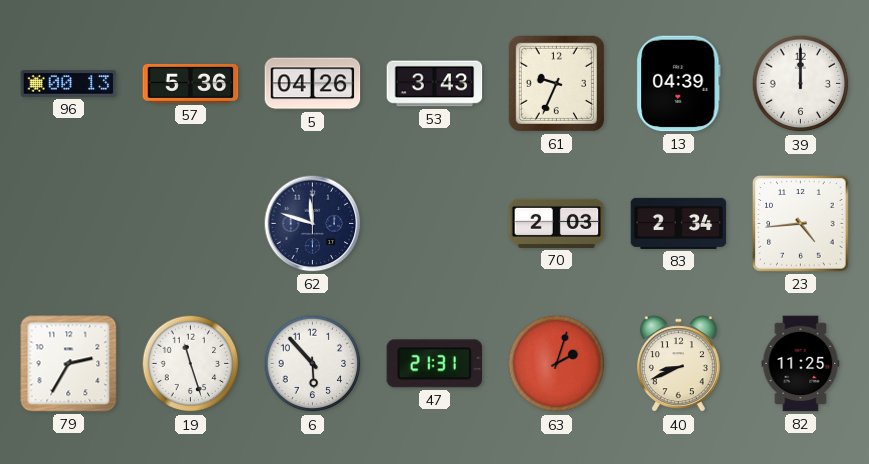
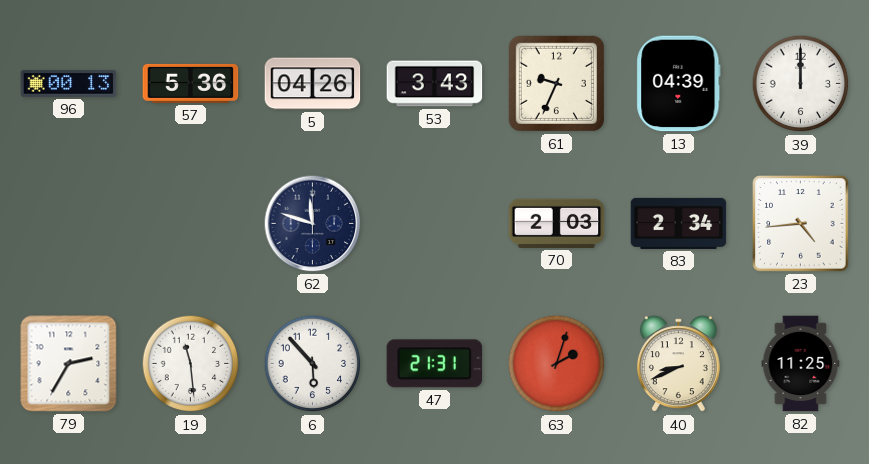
19: 11:27 -> 11:29 (191, 364)
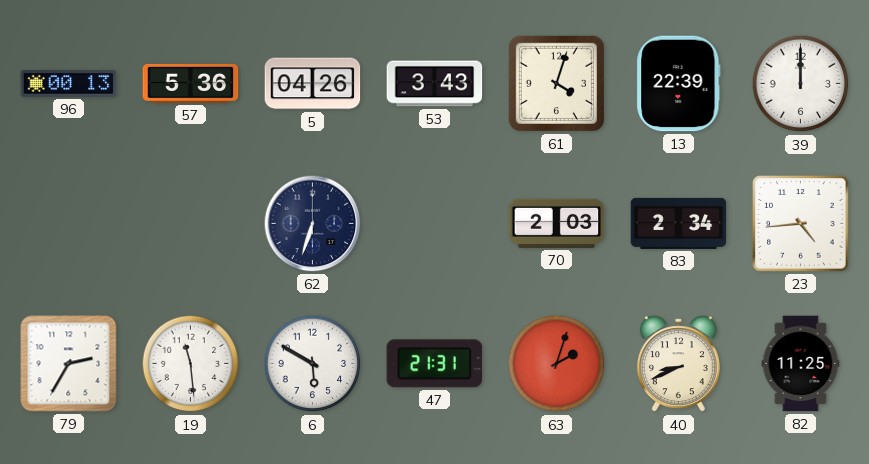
61: 9:34 -> 4:03 (556, 83)
13: 04:39 -> 22:39 (679, 84)
62: 11:48 -> 6:33 (313, 224)
6: 5:53 -> 5:50 (313, 364)
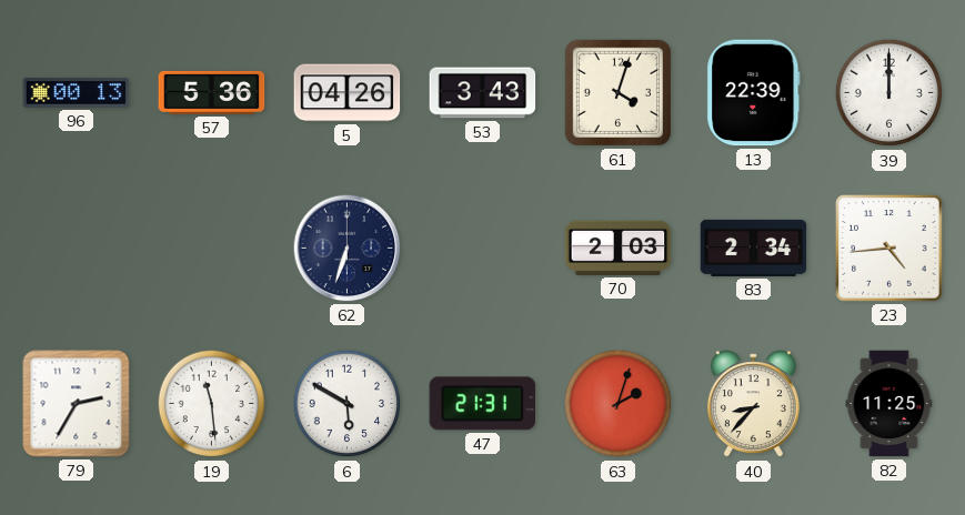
40: 8:41 -> 8:37 (753, 404)
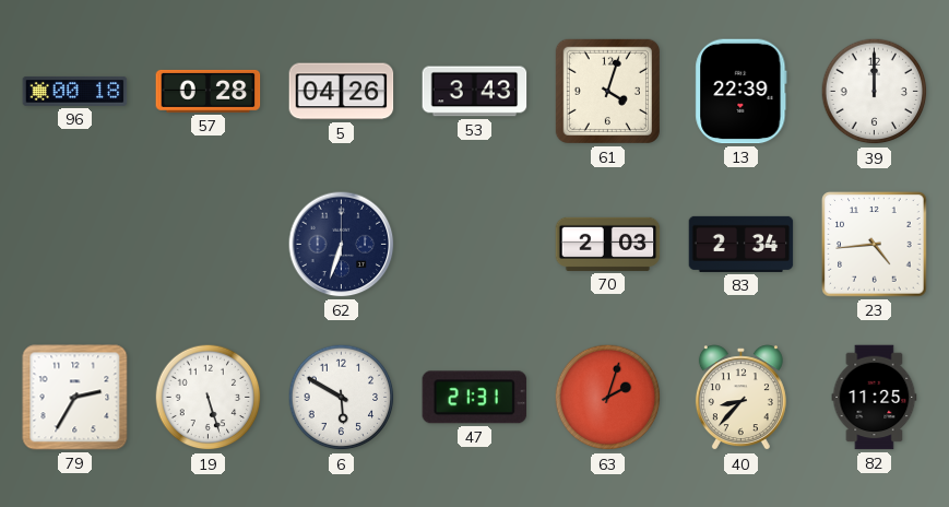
96: 00:13 -> 00:18 (75, 92)
57: 5:36 -> 0:28 (209, 91)
19: 11:29 -> 5:27 (209, 398)
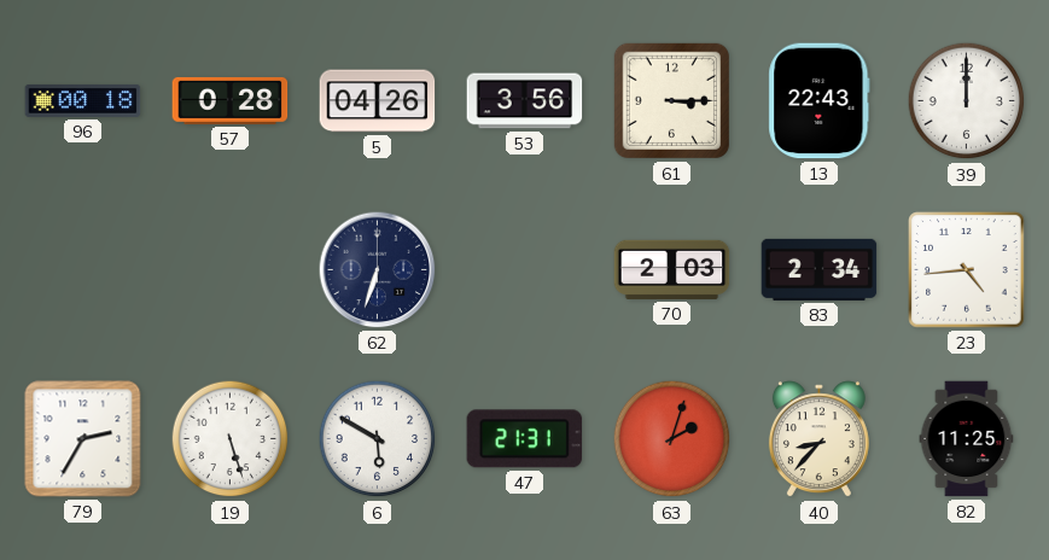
53: 3:43 -> 3:56 (525, 101)
61: 4:03 -> 3:15 (671, 100)
13: 22:39 -> 22:43 (820, 101)
